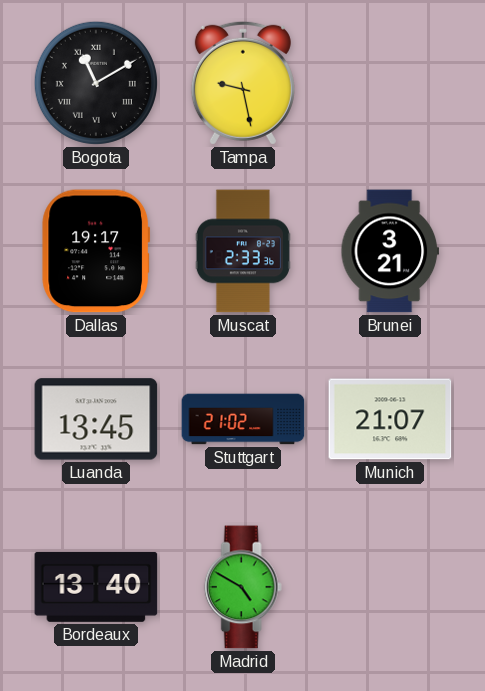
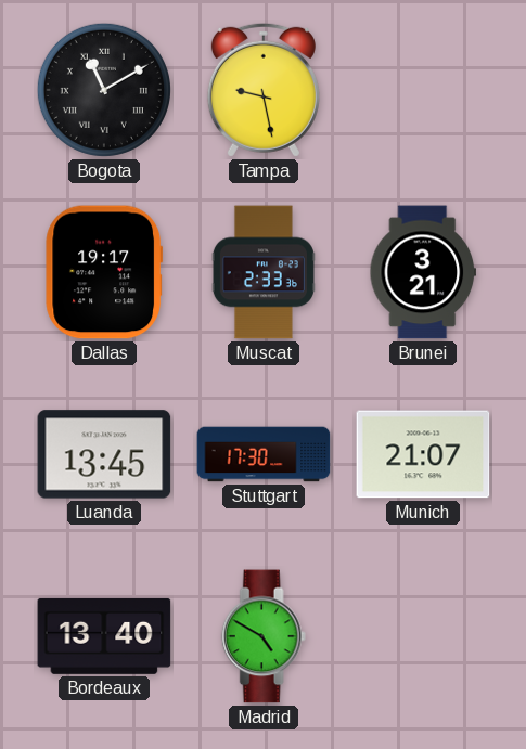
Stuttgart: 21:02 -> 17:30 (264, 454)
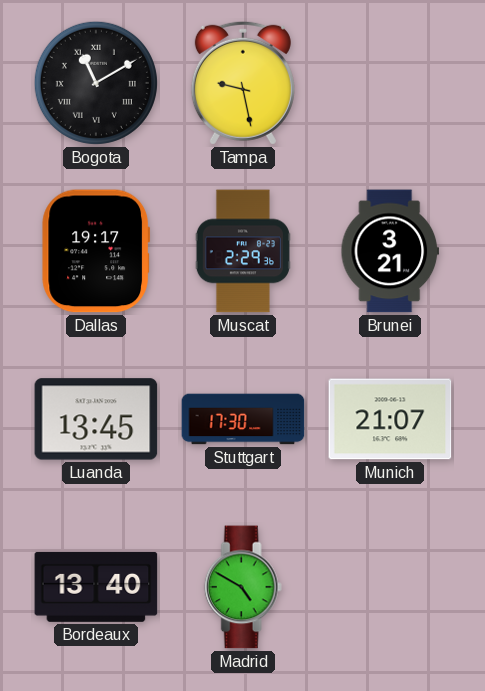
Muscat: 2:33 -> 2:29 (243, 251)
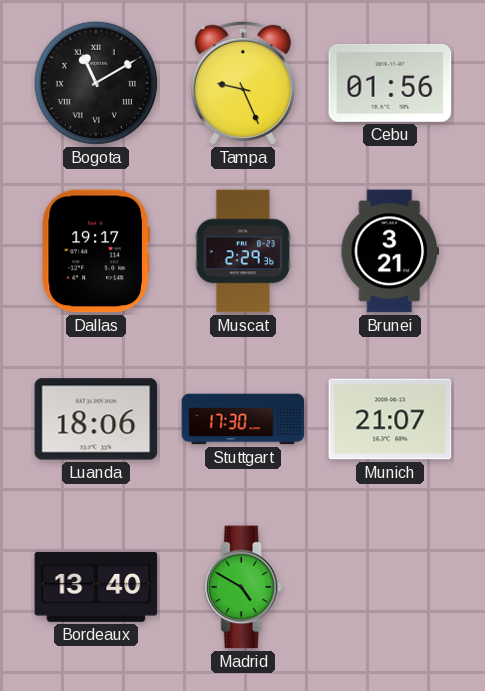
Tampa: 9:28 -> 9:26 (243, 83)
Cebu: none -> 01:56 (390, 83)
Luanda: 13:45 -> 18:06 (96, 419)
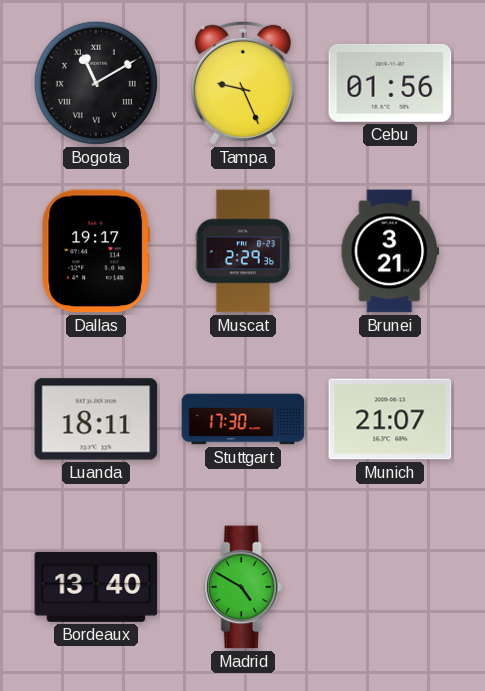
Luanda: 18:06 -> 18:11 (96, 419)
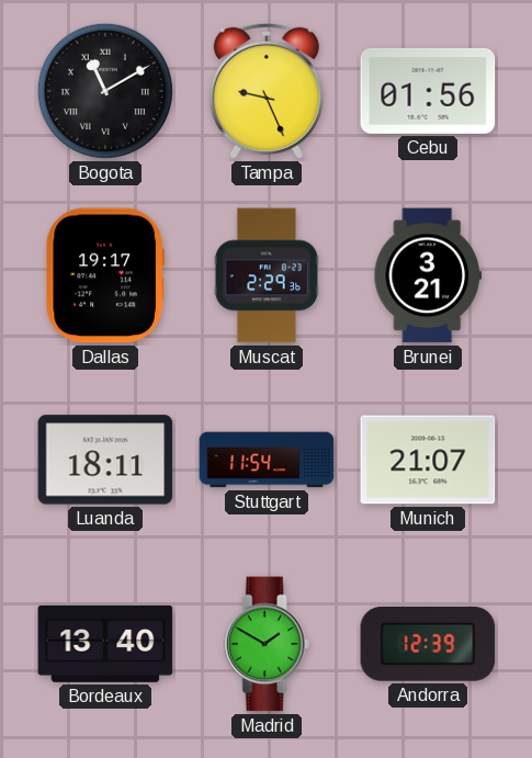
Stuttgart: 17:30 -> 11:54 (267, 460)
Madrid: 4:50 -> 1:50 (267, 644)
Andorra: none -> 12:39 (428, 645)
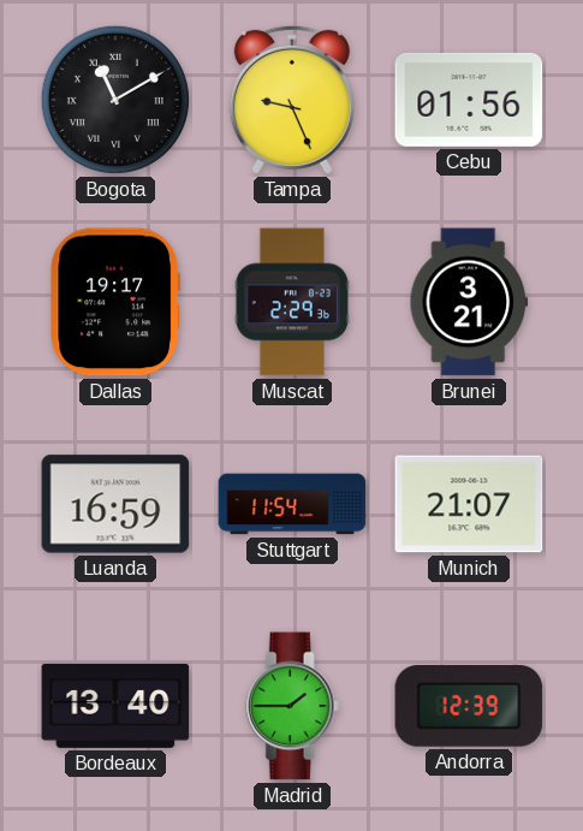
Luanda: 18:11 -> 16:59 (115, 504)
Madrid: 1:50 -> 1:45 (292, 706)
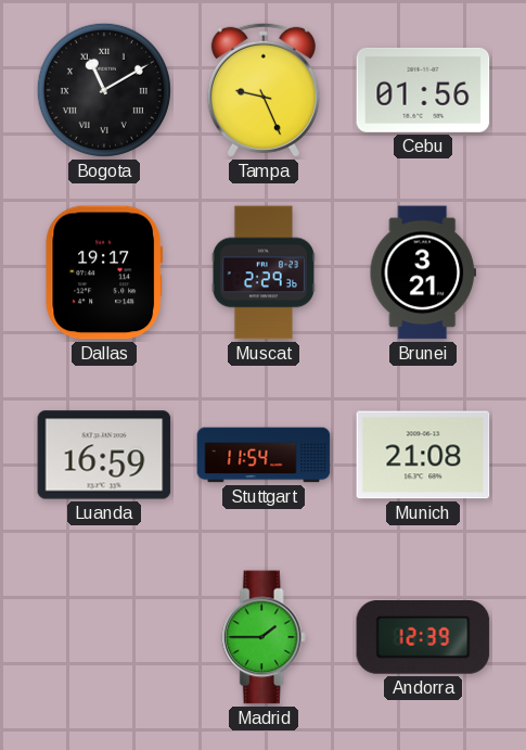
Munich: 21:07 -> 21:08 (423, 455)
Bordeaux: 13:40 -> none (115, 706)
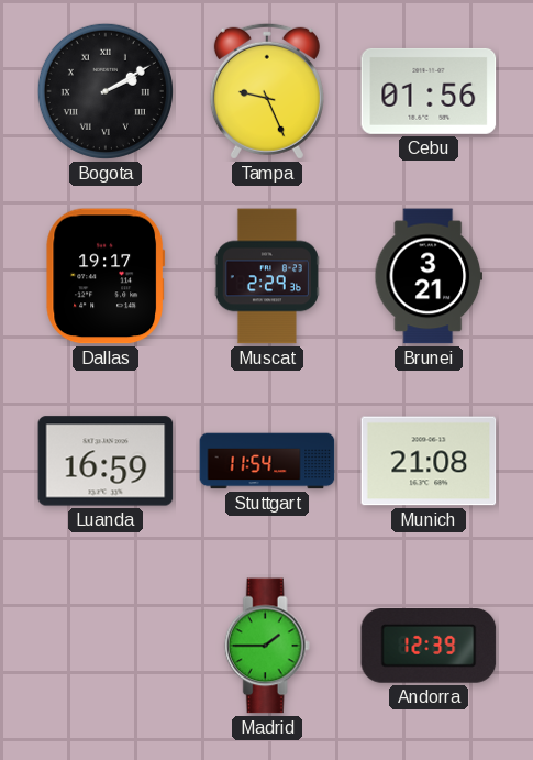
Bogota: 11:10 -> 2:10 (106, 91)
